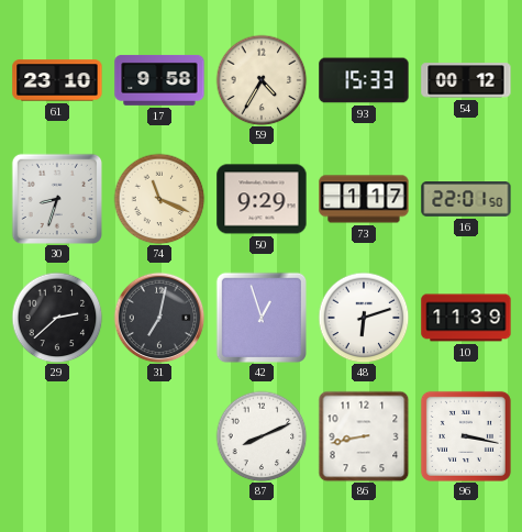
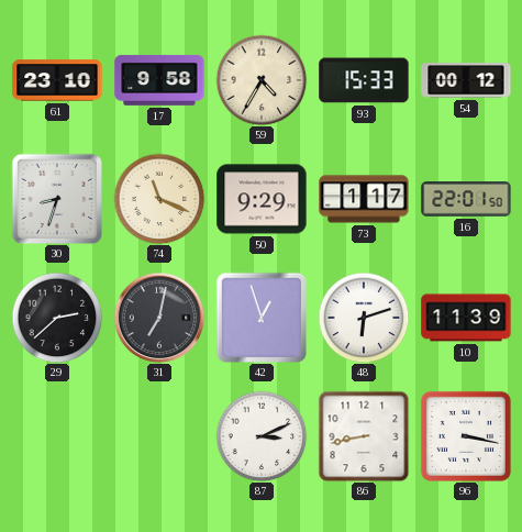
87: 8:11 -> 3:11 (262, 436)
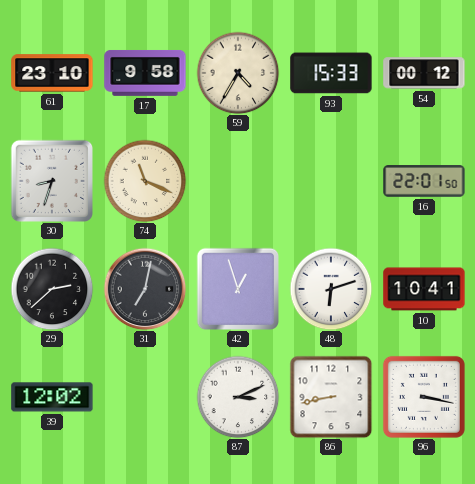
50: 9:29 -> none (262, 199)
73: 1:17 -> none (364, 199)
10: 11:39 -> 10:41 (424, 289)
39: none -> 12:02 (52, 397)
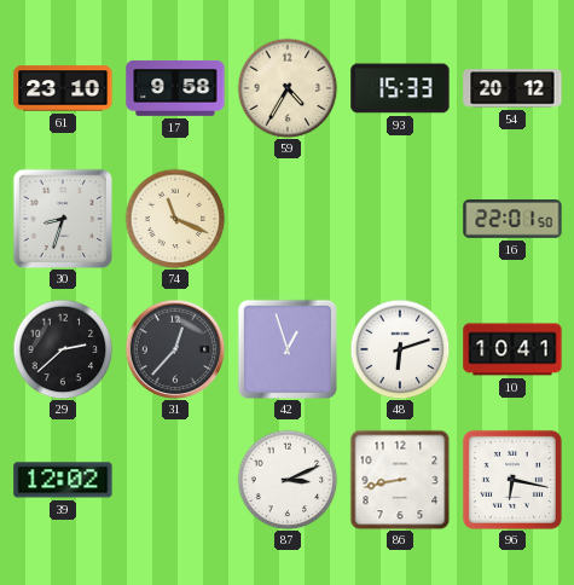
54: 00:12 -> 20:12 (512, 88)
31: 7:02 -> 12:37 (175, 349)
96: 3:17 -> 6:17 (512, 480)
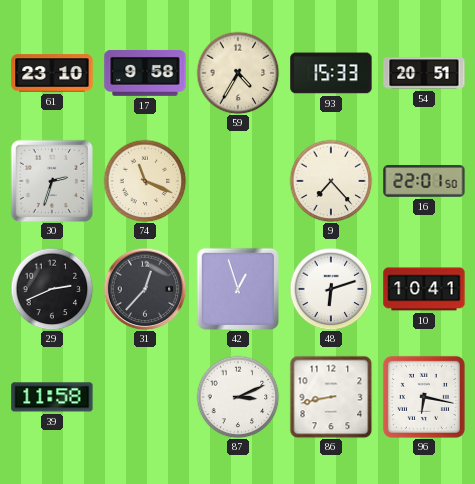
54: 20:12 -> 20:51 (424, 73)
30: 8:33 -> 2:33 (51, 180)
9: none -> 7:23 (331, 181)
29: 2:38 -> 2:41 (52, 289)
39: 12:02 -> 11:58 (52, 397)
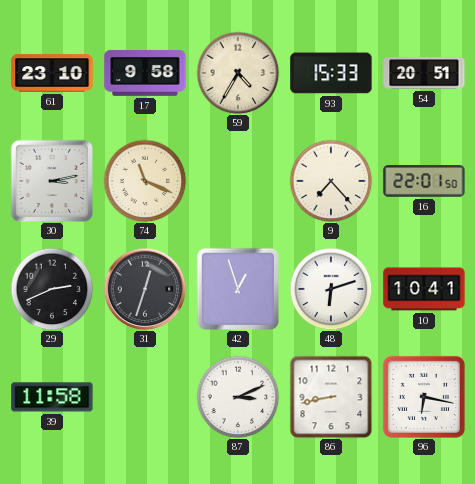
30: 2:33 -> 3:13 (51, 180)
31: 12:37 -> 12:33 (145, 289)
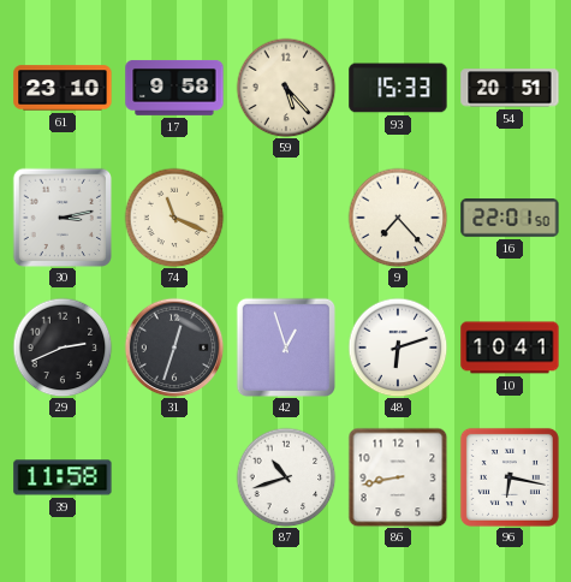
59: 4:35 -> 5:23 (286, 88)
87: 3:11 -> 10:42 (286, 477)
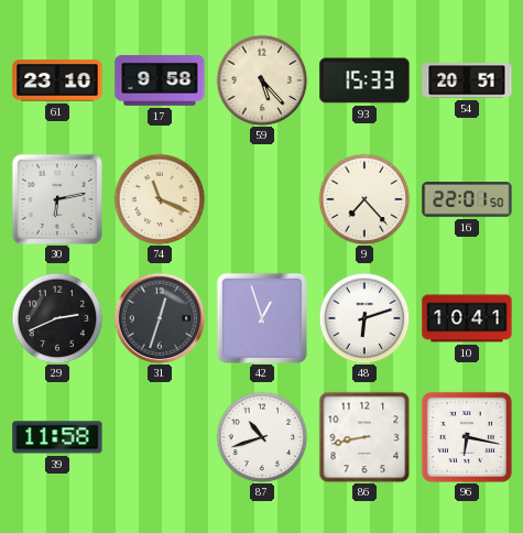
30: 3:13 -> 6:13 (56, 198)
